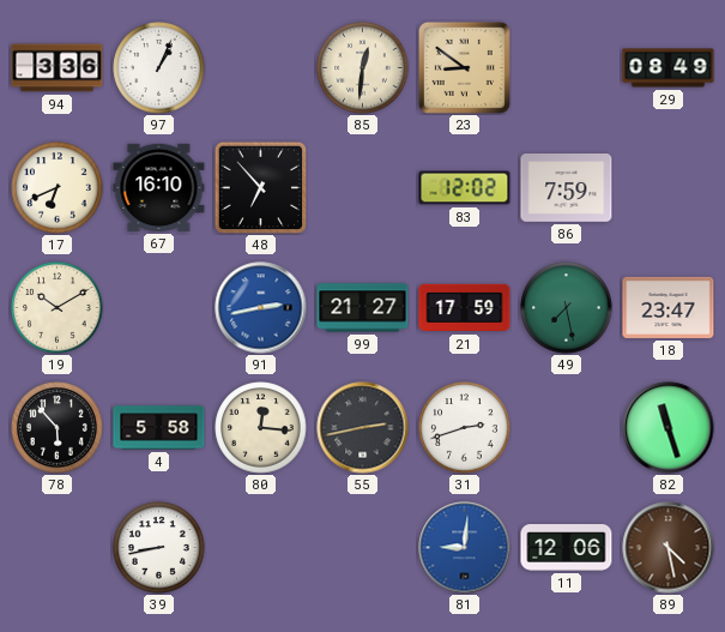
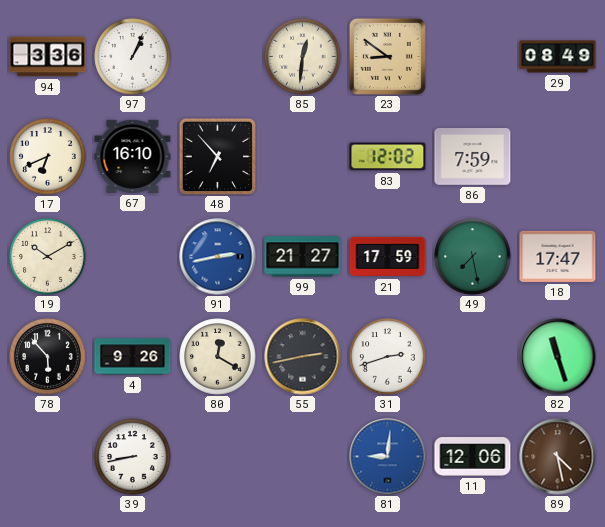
18: 23:47 -> 17:47 (558, 256)
4: 5:58 -> 9:26 (133, 357)
80: 12:16 -> 12:20 (218, 357)
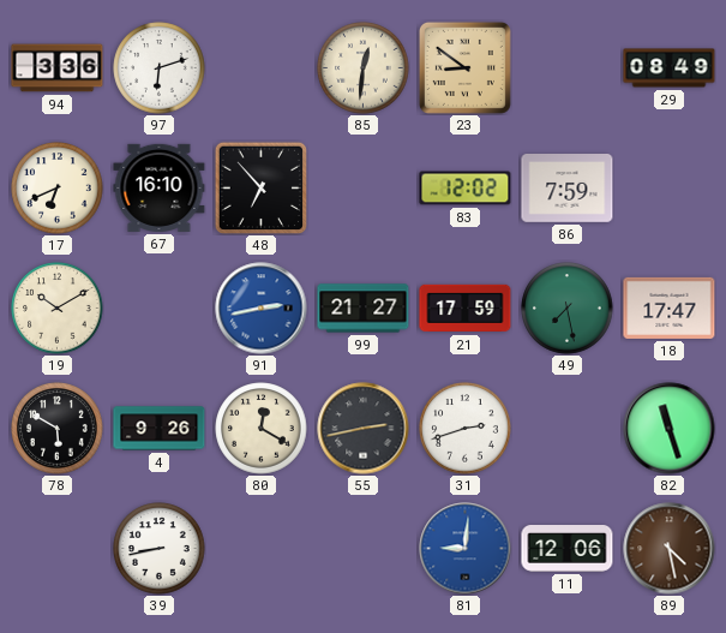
97: 1:04 -> 6:12 (160, 68)
78: 5:53 -> 5:50 (58, 429)
